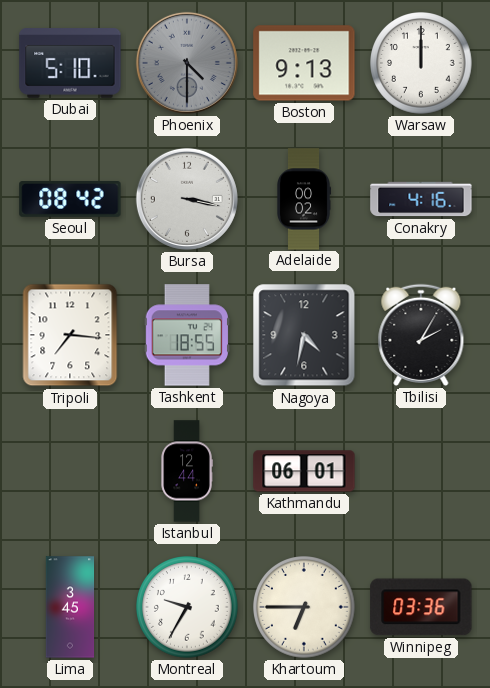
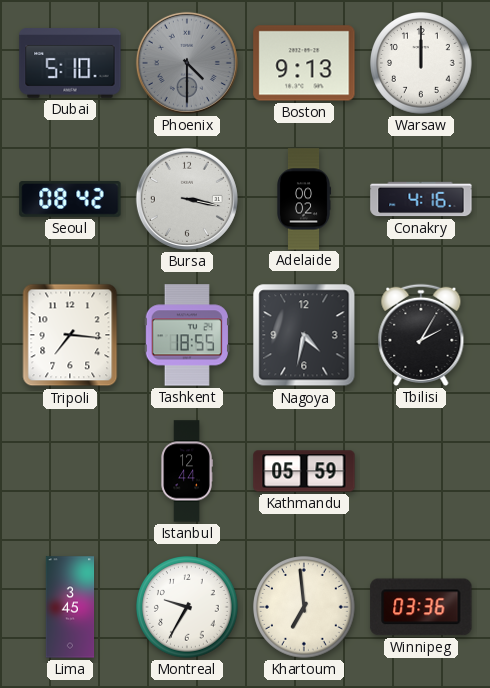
Kathmandu: 06:01 -> 05:59 (304, 471)
Khartoum: 6:45 -> 6:59 (305, 608)
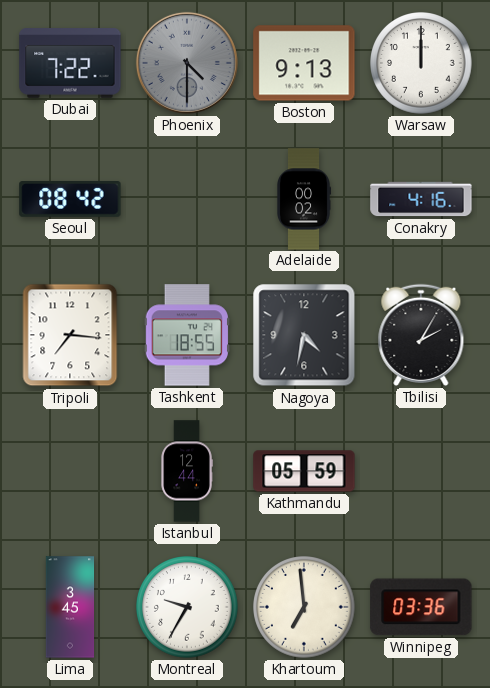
Dubai: 5:10 -> 7:22 (70, 63)
Bursa: 3:17 -> none (187, 199)
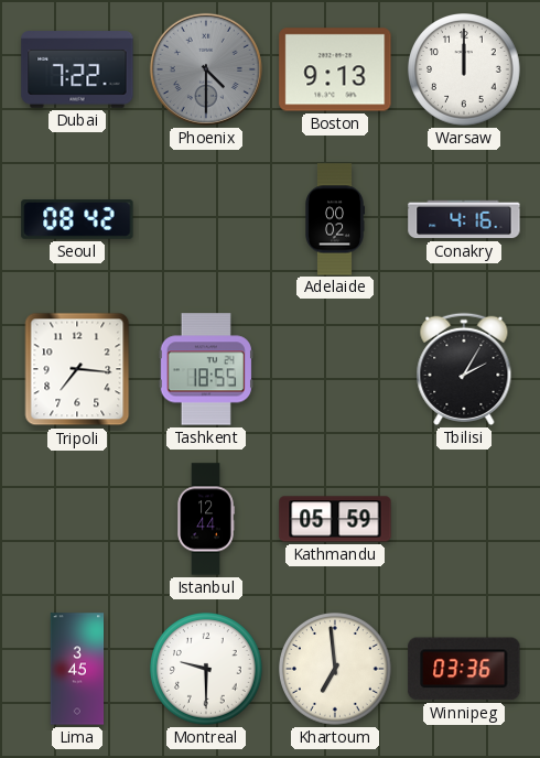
Nagoya: 4:32 -> none (304, 335)
Montreal: 9:35 -> 9:30 (207, 670)
